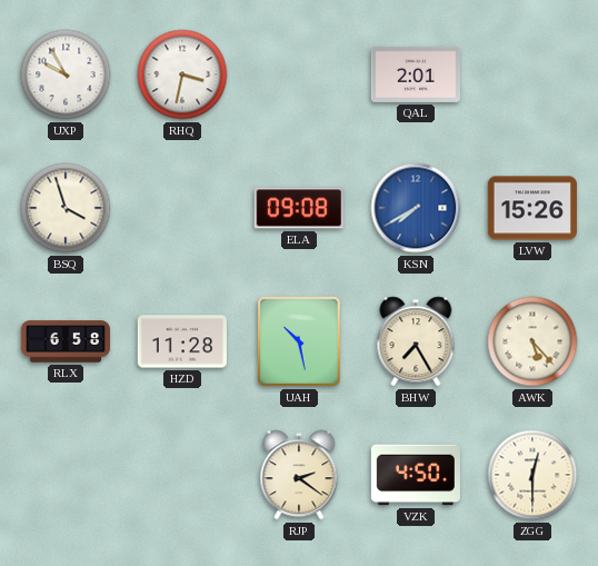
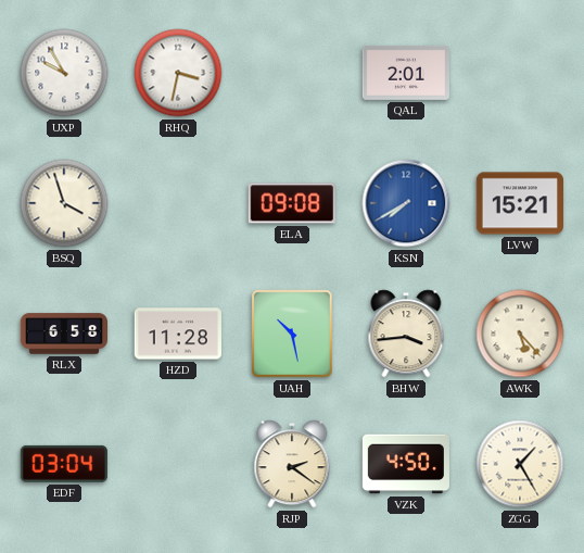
LVW: 15:26 -> 15:21 (520, 203)
BHW: 7:25 -> 3:44 (406, 334)
EDF: none -> 03:04 (64, 464)
ZGG: 12:30 -> 1:25 (520, 464)
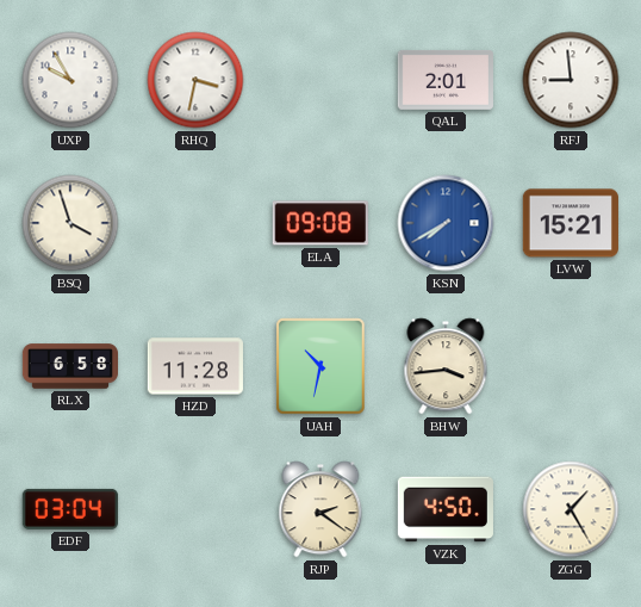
RFJ: none -> 8:59 (571, 80)
UAH: 10:28 -> 10:32 (320, 366)
AWK: 5:23 -> none (520, 334)
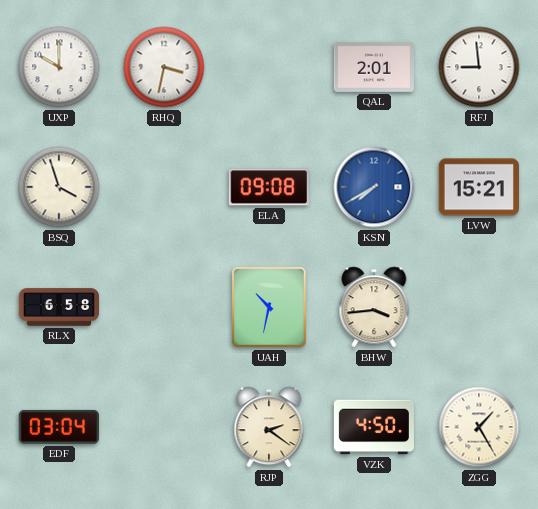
UXP: 9:55 -> 10:00 (59, 67)
HZD: 11:28 -> none (195, 366)
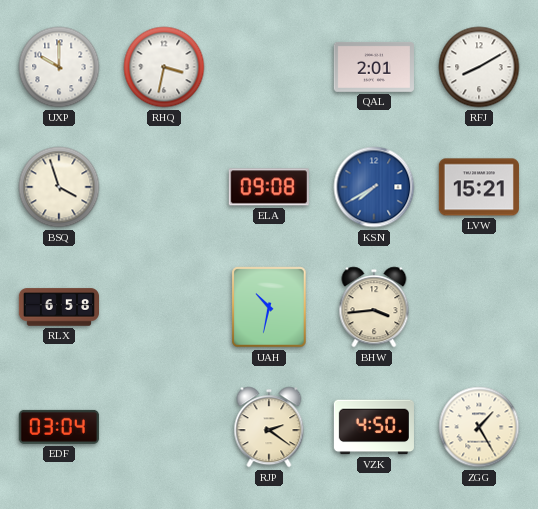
RFJ: 8:59 -> 8:10 (479, 67)
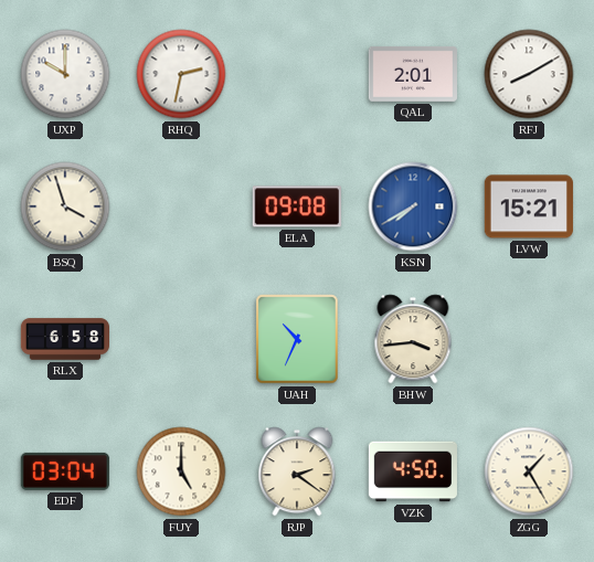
RHQ: 3:32 -> 2:32 (181, 74)
UAH: 10:32 -> 10:34 (297, 339)
FUY: none -> 5:00 (181, 471)
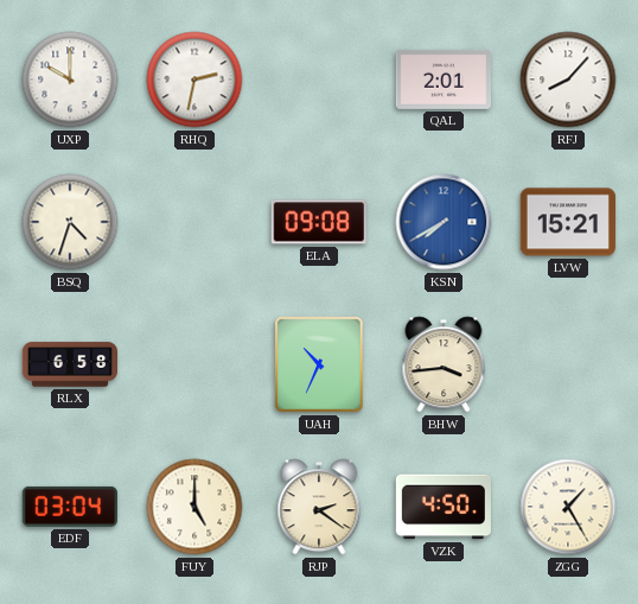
RFJ: 8:10 -> 8:07 (568, 80)
BSQ: 3:57 -> 4:33 (70, 222)
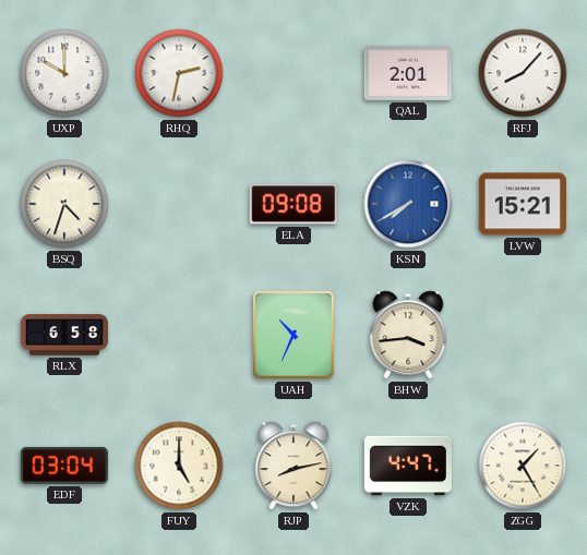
RJP: 2:21 -> 8:13 (293, 466)
VZK: 4:50 -> 4:47 (408, 466)
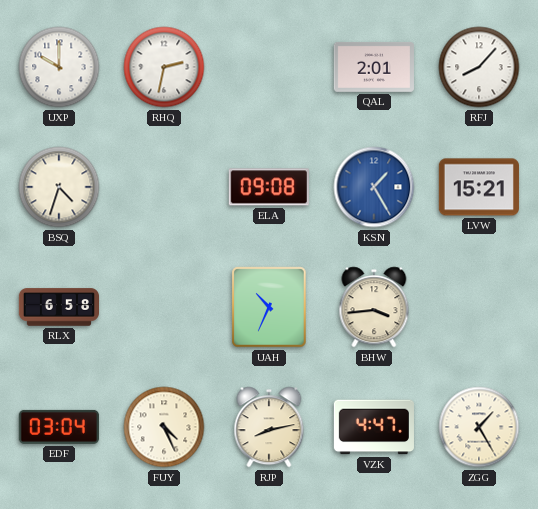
KSN: 7:40 -> 1:25 (374, 187)
FUY: 5:00 -> 4:26 (164, 427)
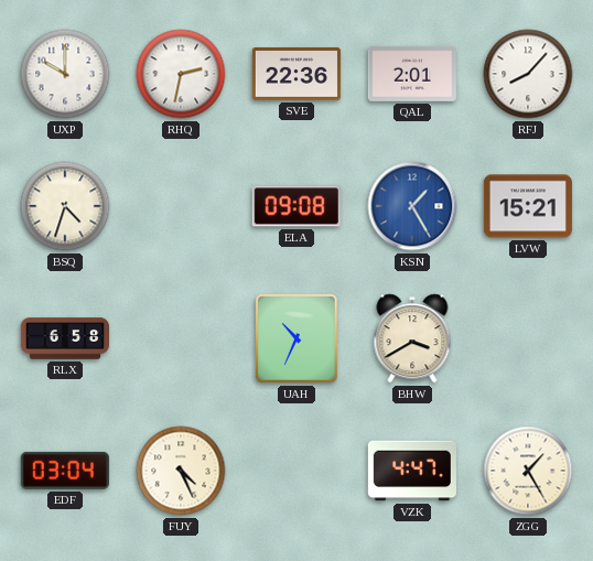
SVE: none -> 22:36 (296, 75)
BHW: 3:44 -> 3:40 (412, 338)
RJP: 8:13 -> none (269, 427)
